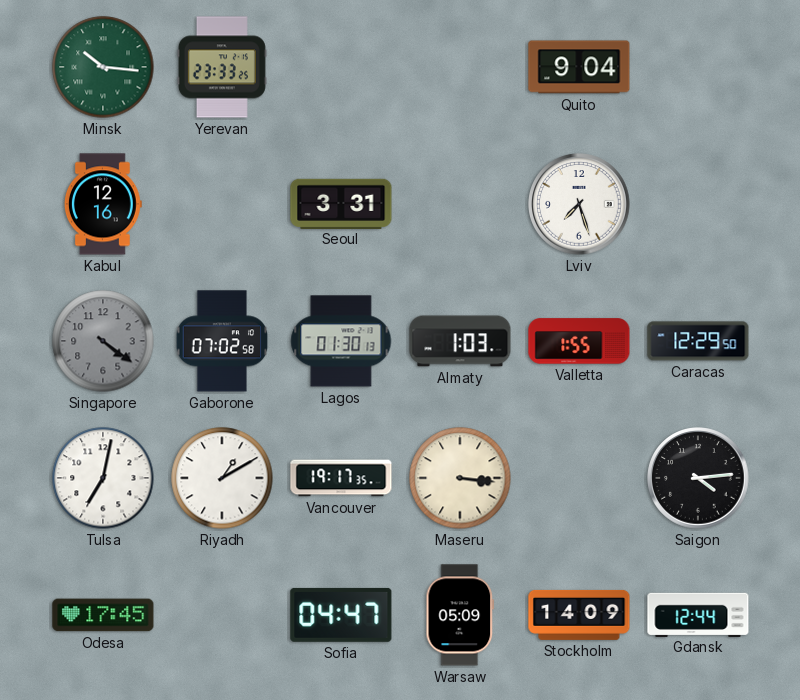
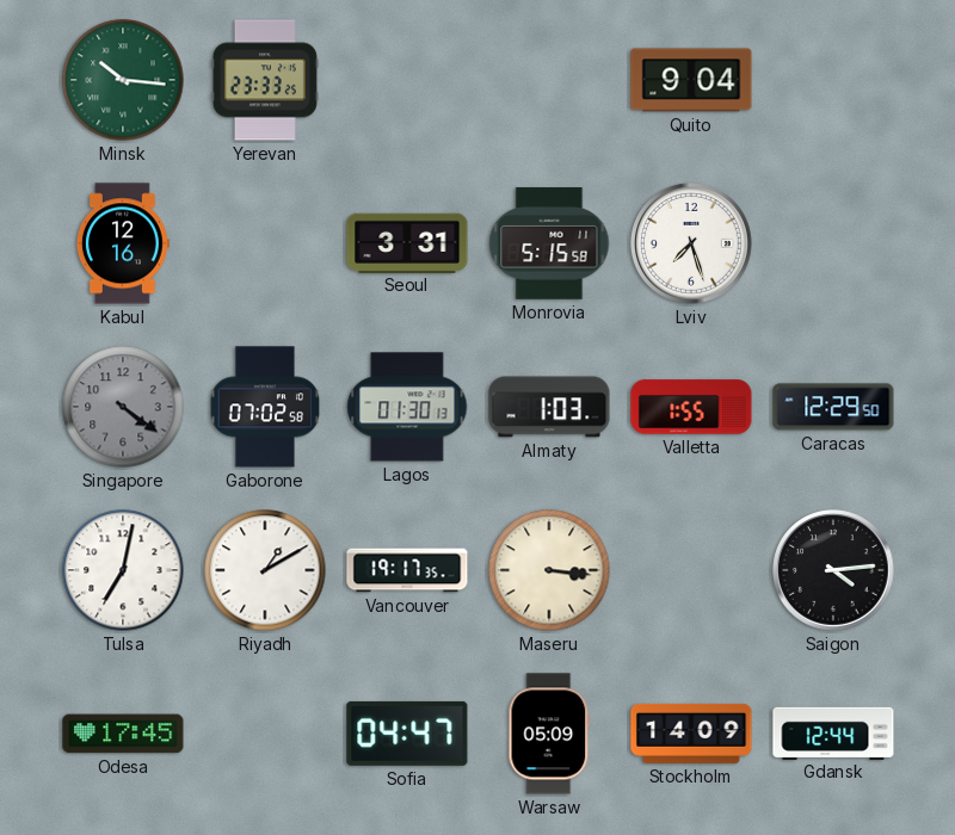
Monrovia: none -> 5:15 (549, 243)
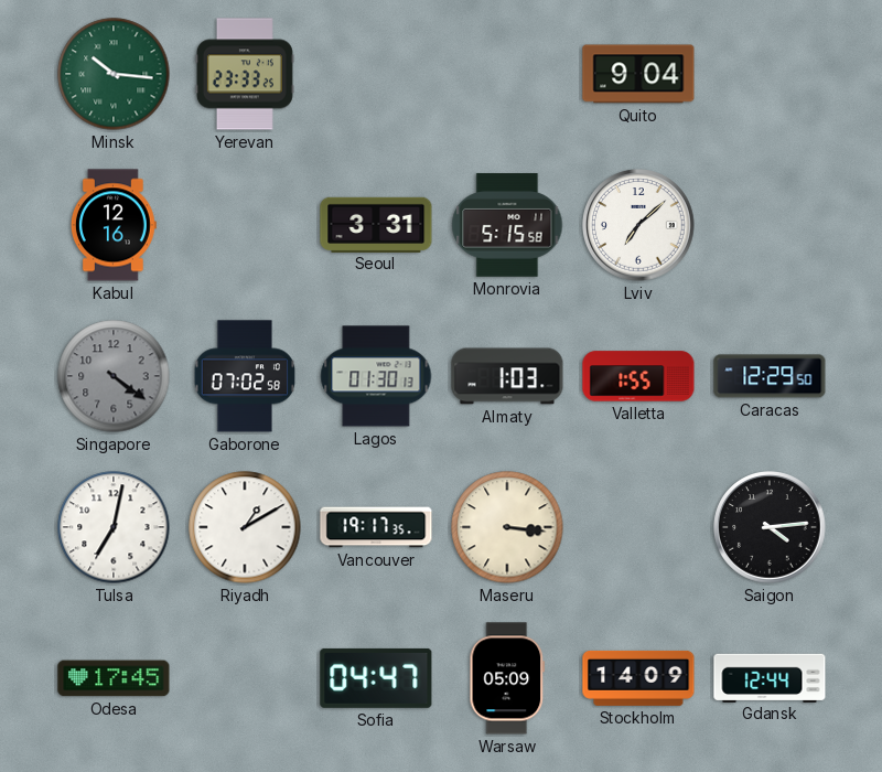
Lviv: 7:27 -> 7:08 (638, 225)
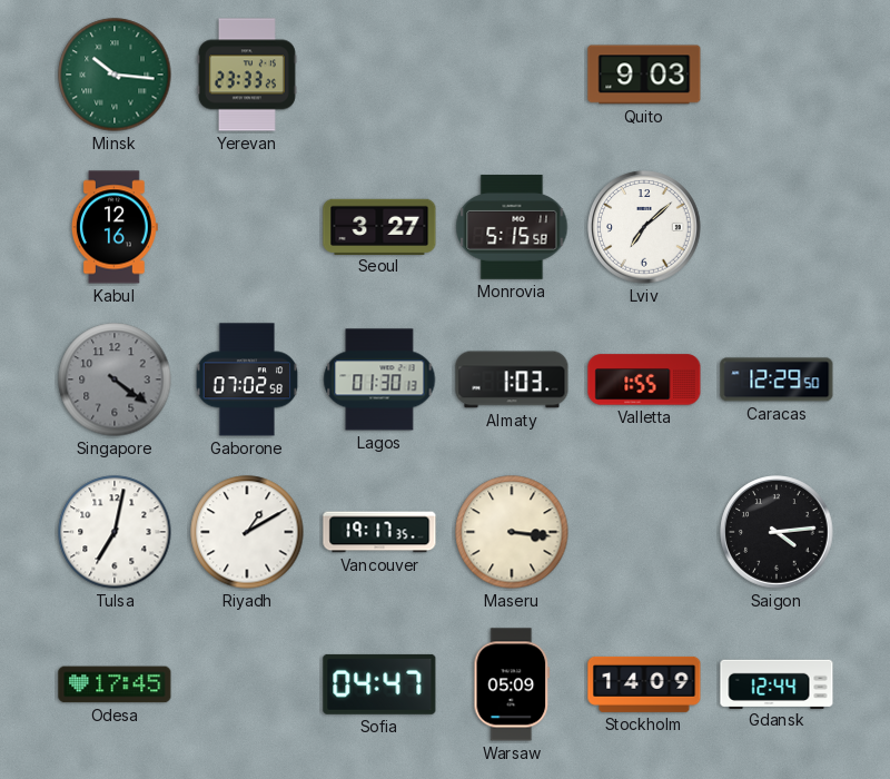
Quito: 9:04 -> 9:03 (644, 75)
Seoul: 3:31 -> 3:27 (379, 226)
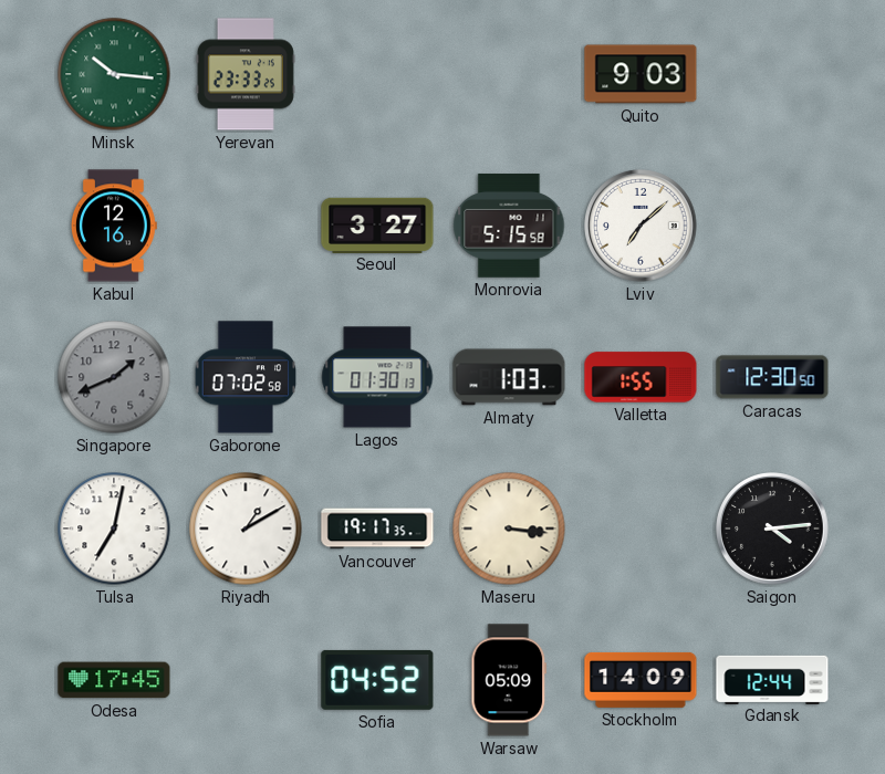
Singapore: 4:21 -> 1:41 (114, 377)
Caracas: 12:29 -> 12:30 (772, 377)
Sofia: 04:47 -> 04:52 (377, 680)
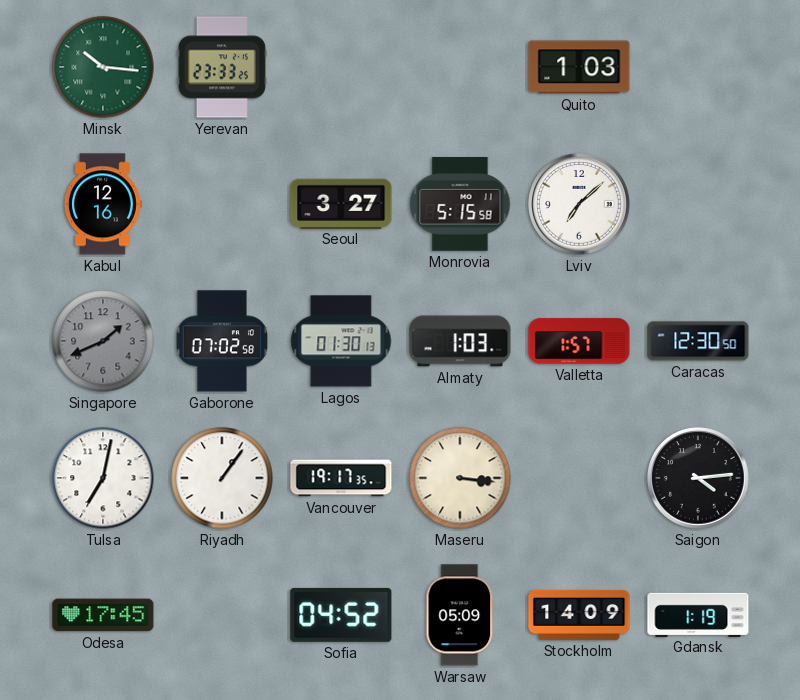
Quito: 9:03 -> 1:03 (579, 67)
Valletta: 1:55 -> 1:57 (579, 341)
Riyadh: 1:10 -> 1:06 (222, 478)
Gdansk: 12:44 -> 1:19 (698, 614)
